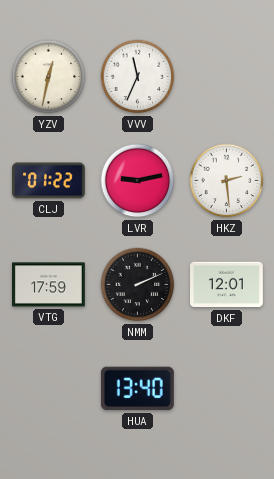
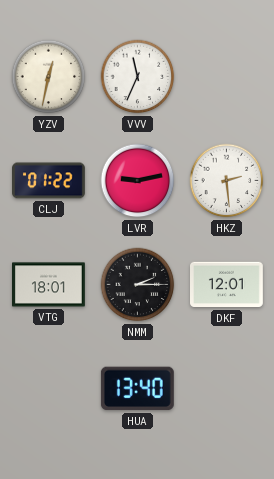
VTG: 17:59 -> 18:01 (49, 285)
NMM: 2:11 -> 2:15 (138, 285)
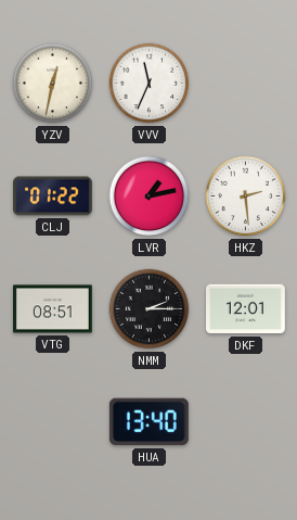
LVR: 9:13 -> 1:13 (150, 196)
VTG: 18:01 -> 08:51 (53, 309)
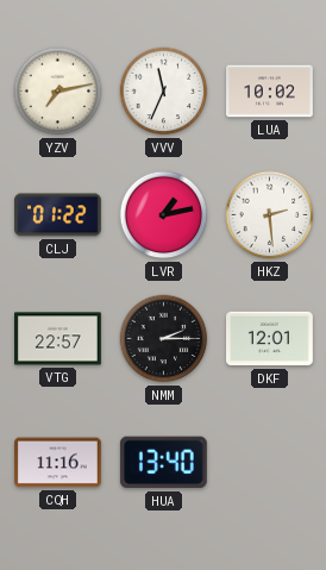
YZV: 12:32 -> 7:13 (58, 92)
LUA: none -> 10:02 (270, 92)
VTG: 08:51 -> 22:57 (58, 339)
CQH: none -> 11:16 (58, 463)
